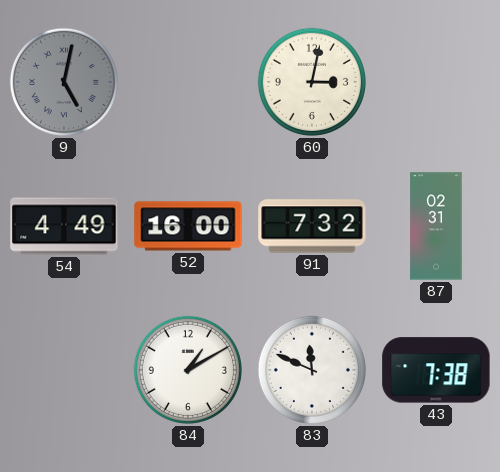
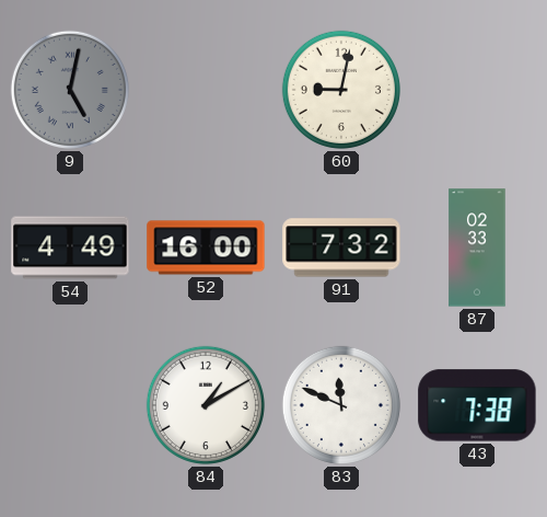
60: 3:02 -> 9:02 (341, 90)
87: 02:31 -> 02:33 (477, 248)
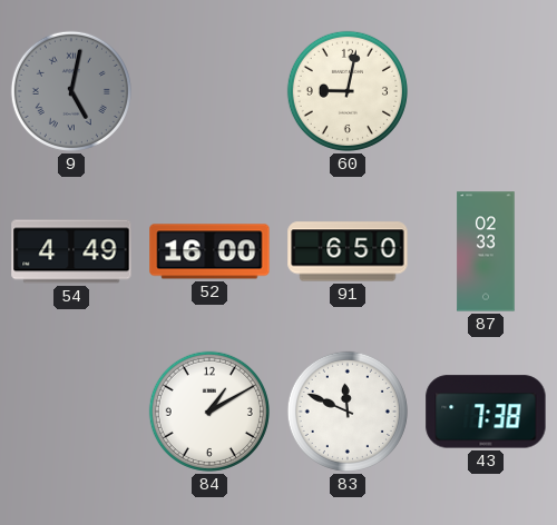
91: 7:32 -> 6:50 (348, 251)
